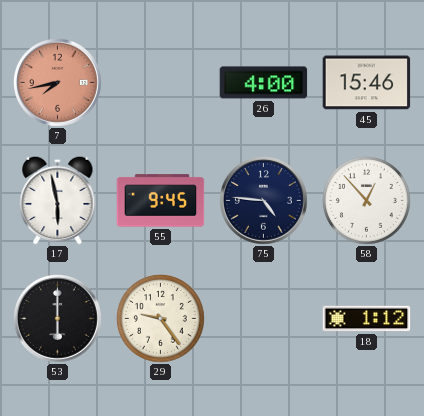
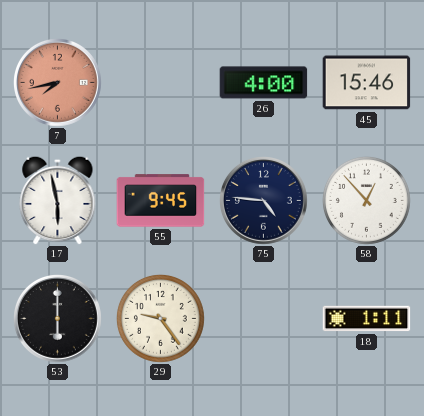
18: 1:12 -> 1:11 (367, 319)
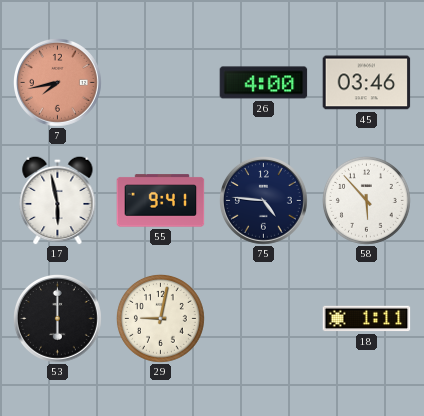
45: 15:46 -> 03:46 (367, 83)
55: 9:45 -> 9:41 (161, 201)
58: 12:53 -> 5:53 (366, 200)
29: 9:24 -> 9:02 (160, 318)
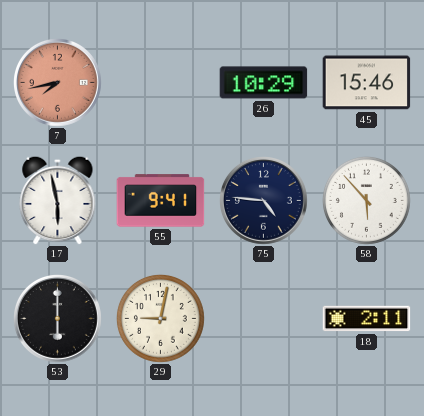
26: 4:00 -> 10:29 (264, 83)
45: 03:46 -> 15:46 (367, 83)
18: 1:11 -> 2:11 (367, 319)
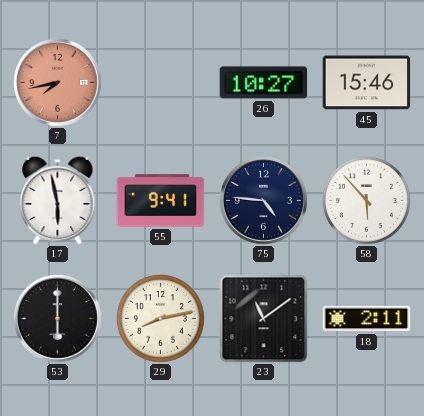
26: 10:29 -> 10:27 (264, 83)
29: 9:02 -> 8:13 (160, 318)
23: none -> 11:09 (264, 319)
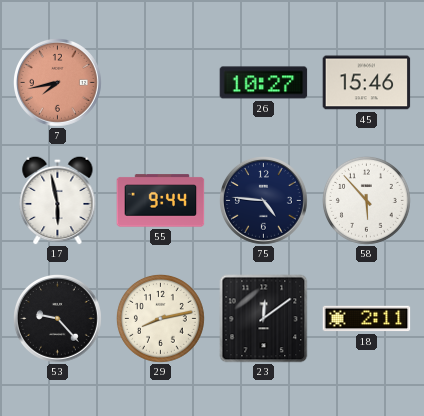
55: 9:41 -> 9:44 (161, 201)
53: 6:00 -> 9:23 (58, 319)
23: 11:09 -> 12:09 (264, 319)
